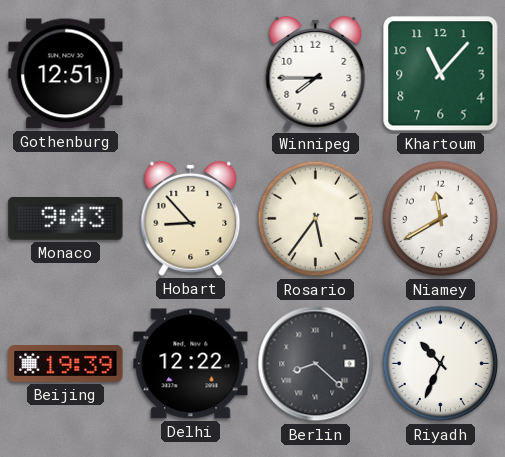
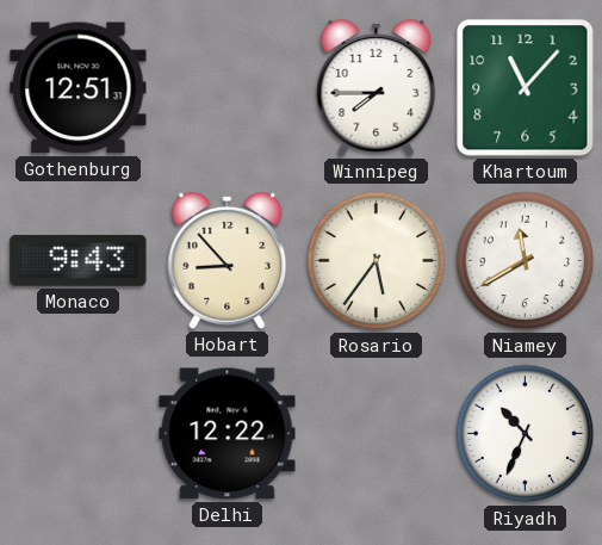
Beijing: 19:39 -> none (66, 363)
Berlin: 8:22 -> none (316, 364)
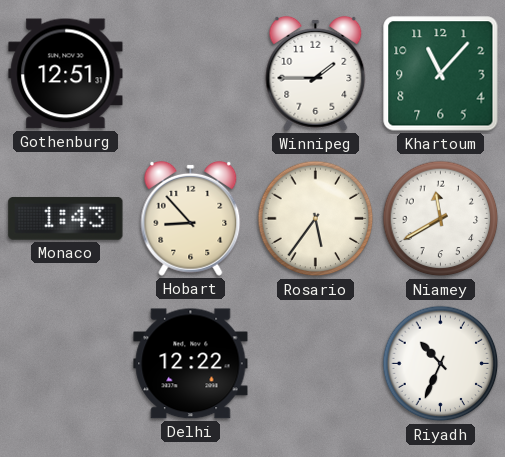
Winnipeg: 7:45 -> 1:45 (316, 73)
Monaco: 9:43 -> 1:43 (66, 218)
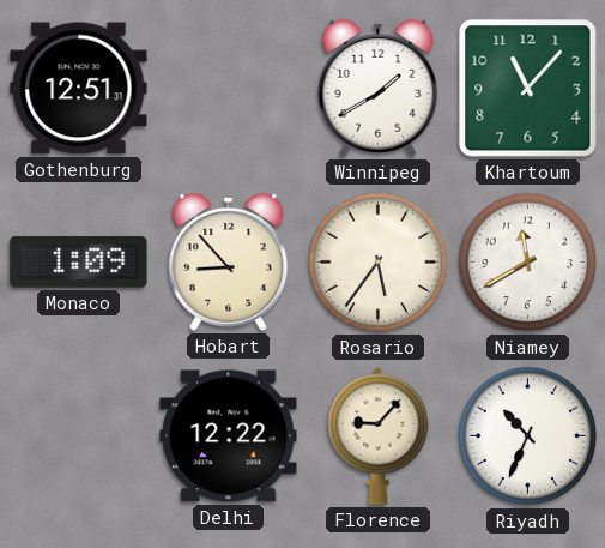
Winnipeg: 1:45 -> 1:40 (379, 88)
Monaco: 1:43 -> 1:09 (79, 261)
Florence: none -> 9:07 (379, 435)
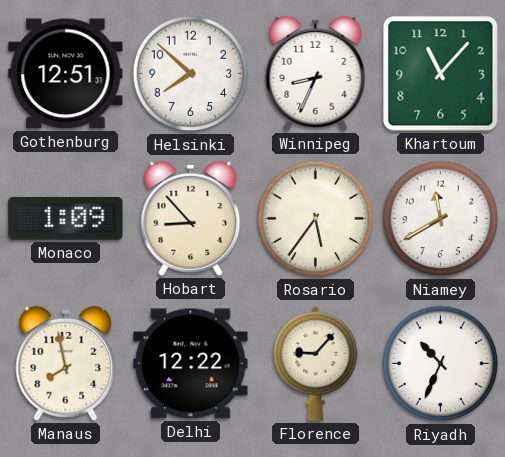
Helsinki: none -> 7:52 (191, 74)
Winnipeg: 1:40 -> 8:34 (316, 73)
Manaus: none -> 7:58 (66, 363)
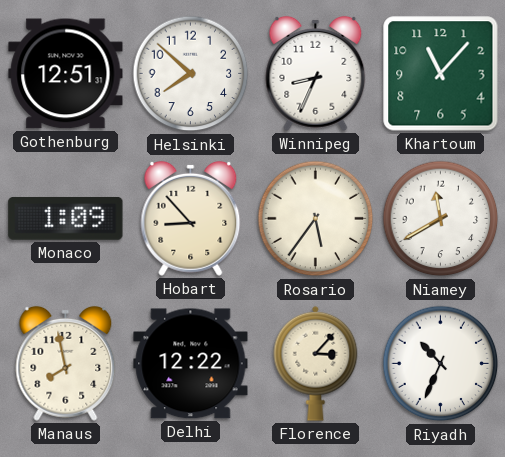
Florence: 9:07 -> 3:07 (316, 363)
